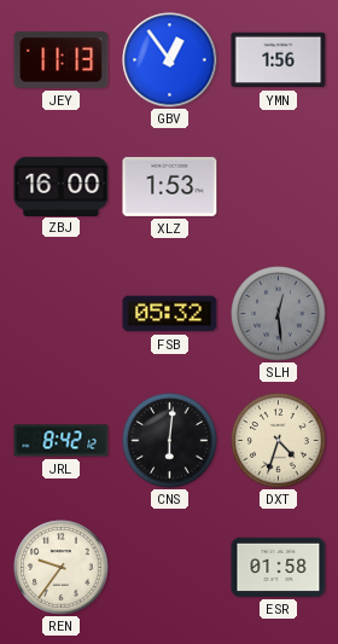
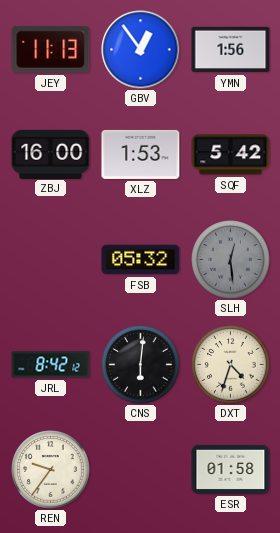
SQF: none -> 5:42 (231, 155)
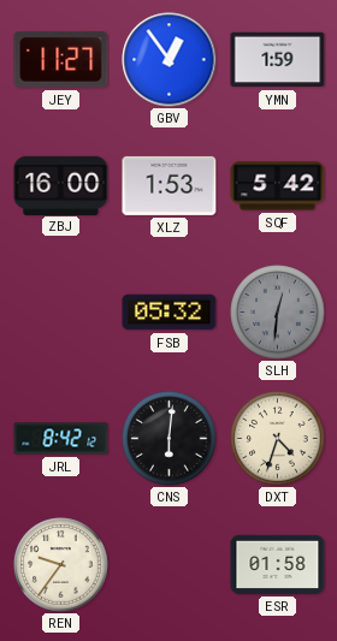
JEY: 11:13 -> 11:27 (61, 59)
YMN: 1:56 -> 1:59 (278, 60)
SLH: 12:29 -> 12:31 (278, 313)
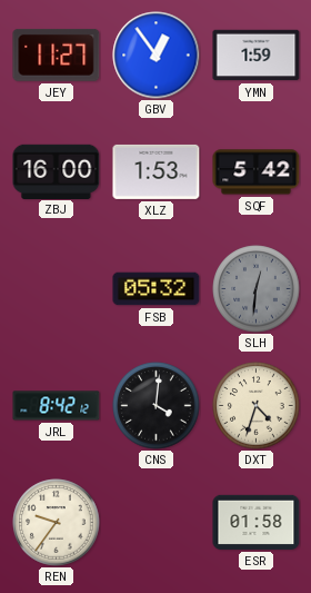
CNS: 6:01 -> 4:01 (157, 406)
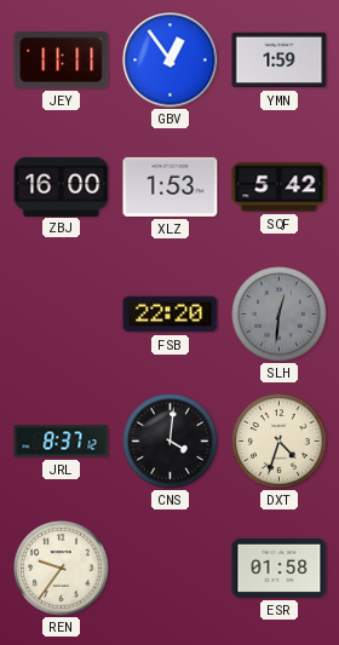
JEY: 11:27 -> 11:11 (62, 59)
FSB: 05:32 -> 22:20 (171, 315)
JRL: 8:42 -> 8:37 (62, 442)
